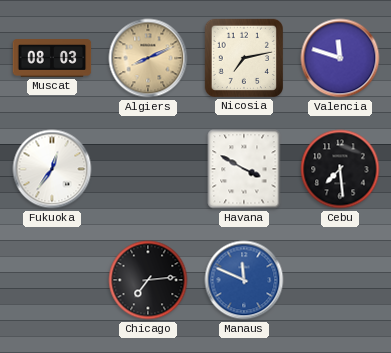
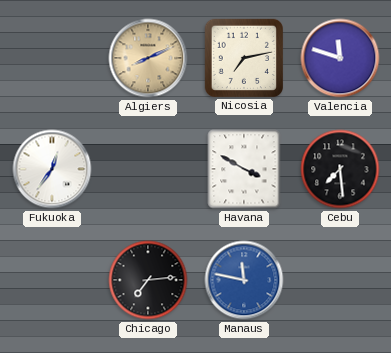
Muscat: 08:03 -> none (52, 58)
Manaus: 11:49 -> 11:47 (244, 280)
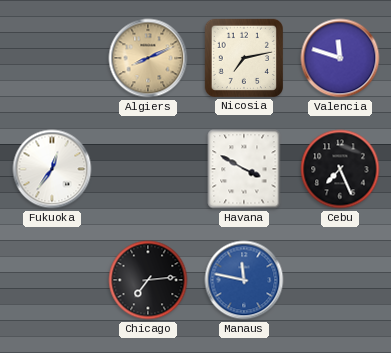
Cebu: 7:29 -> 7:26 (340, 169)
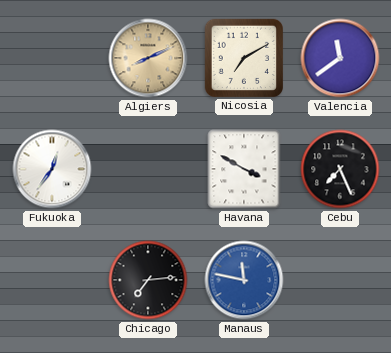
Nicosia: 7:13 -> 7:10 (243, 57)
Valencia: 11:48 -> 11:39 (340, 58)
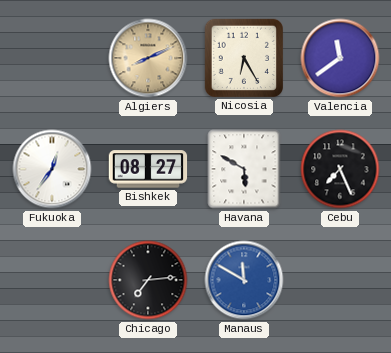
Nicosia: 7:10 -> 6:25 (243, 57)
Bishkek: none -> 08:27 (148, 169)
Havana: 3:50 -> 5:50 (244, 169)
Manaus: 11:47 -> 11:50 (244, 280)
